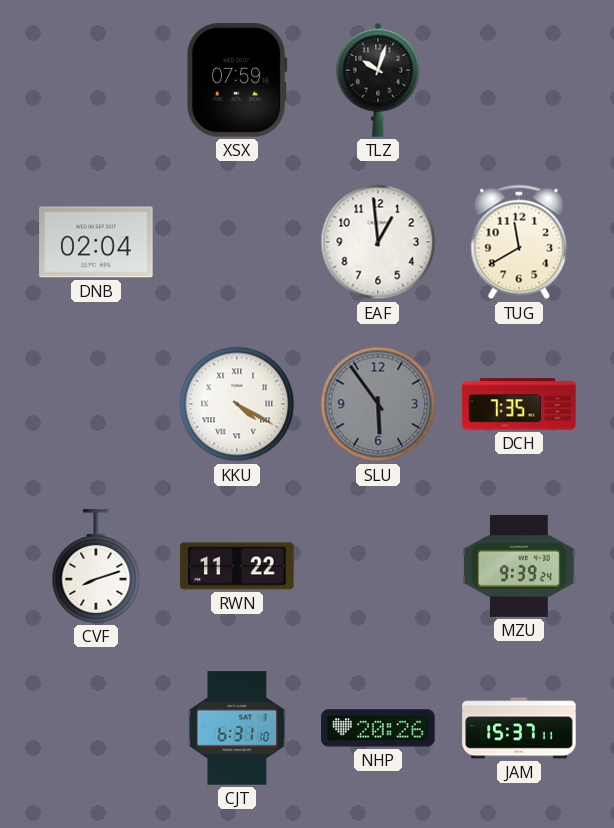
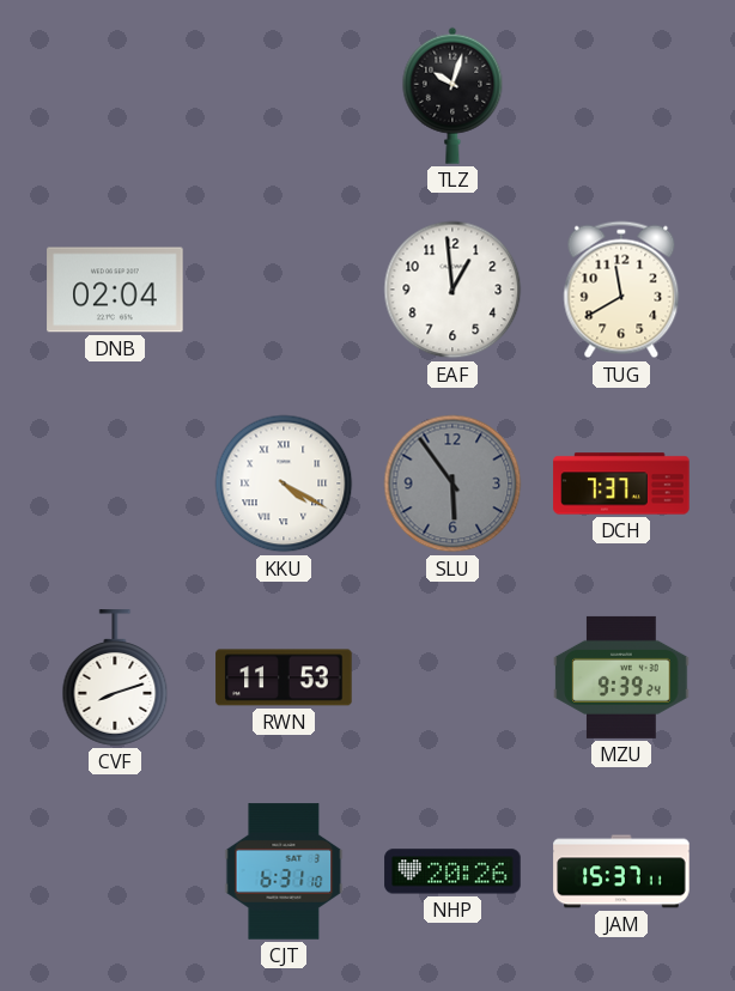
XSX: 07:59 -> none (237, 80)
DCH: 7:35 -> 7:37 (621, 484)
RWN: 11:22 -> 11:53 (284, 677)
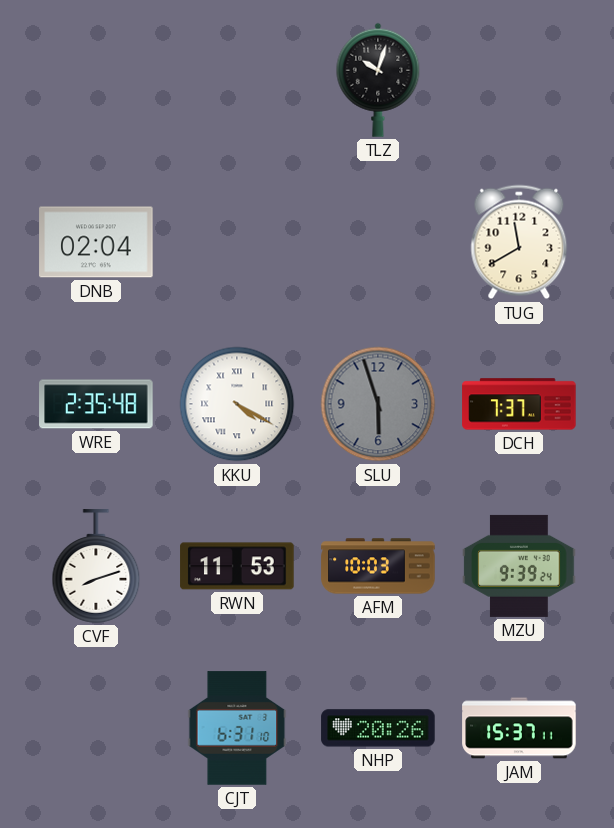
EAF: 12:59 -> none (452, 290)
WRE: none -> 2:35 (96, 404)
SLU: 5:54 -> 5:57 (378, 404)
AFM: none -> 10:03 (378, 566)
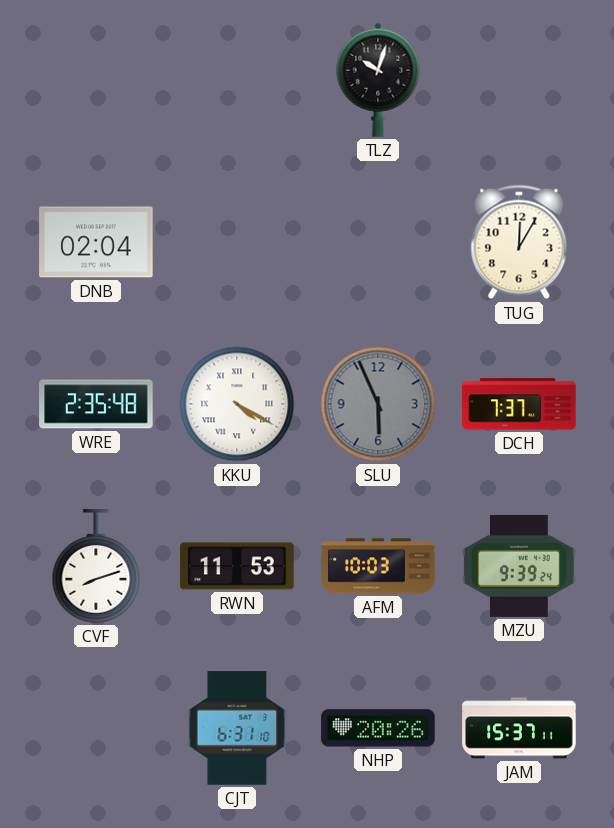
TUG: 11:40 -> 12:05 (519, 242)
SLU: 5:57 -> 5:56 (378, 404)
